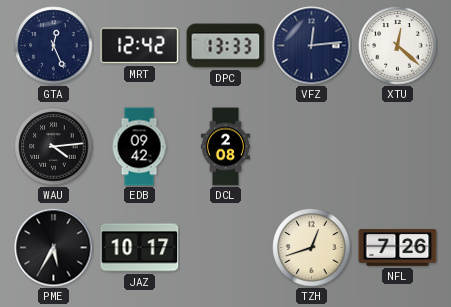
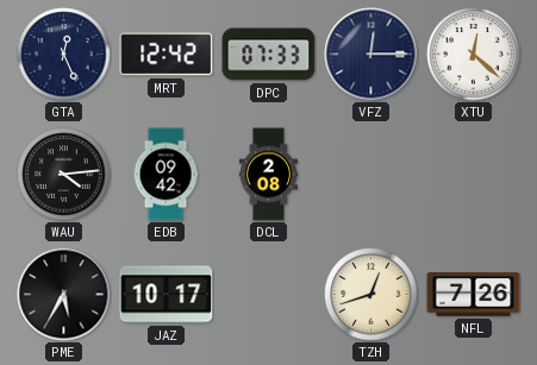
DPC: 13:33 -> 07:33 (269, 55)
VFZ: 12:14 -> 12:15 (371, 55)
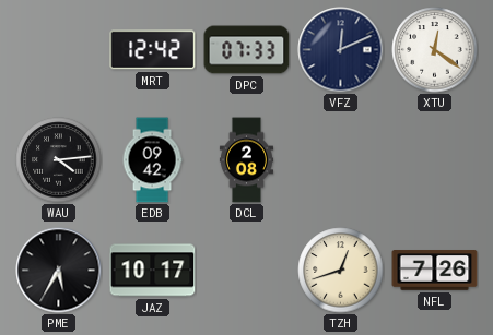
GTA: 12:26 -> none (64, 55)
VFZ: 12:15 -> 12:11 (341, 50)
XTU: 12:22 -> 12:21 (435, 50)
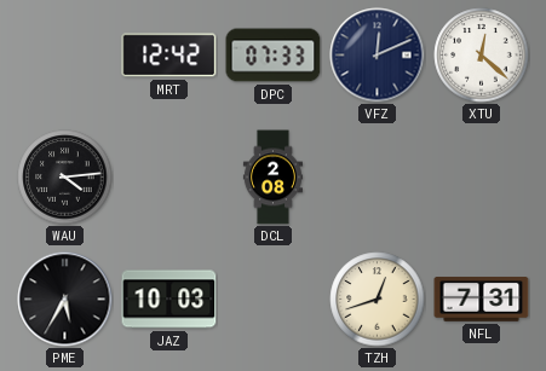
XTU: 12:21 -> 12:22 (482, 56)
EDB: 09:42 -> none (152, 160)
JAZ: 10:17 -> 10:03 (169, 300)
NFL: 7:26 -> 7:31 (482, 300)
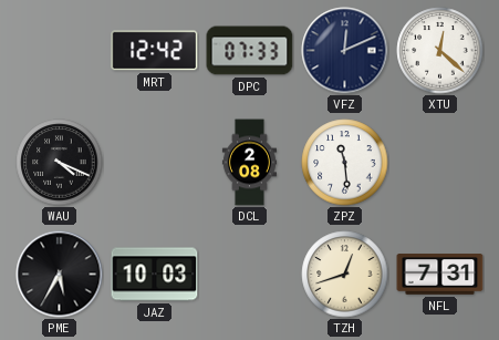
WAU: 4:14 -> 4:19 (60, 163)
ZPZ: none -> 11:29 (345, 163)
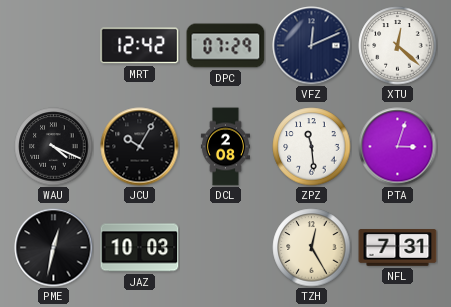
DPC: 07:33 -> 07:29 (226, 46)
JCU: none -> 10:05 (140, 147)
PTA: none -> 3:03 (398, 147)
PME: 5:35 -> 12:32 (54, 248)
TZH: 12:42 -> 12:25 (312, 248)
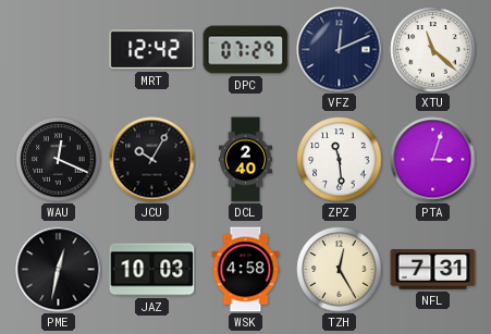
XTU: 12:22 -> 11:22 (433, 50)
WAU: 4:19 -> 12:19 (59, 160)
DCL: 2:08 -> 2:40 (245, 160)
WSK: none -> 4:58 (246, 270)
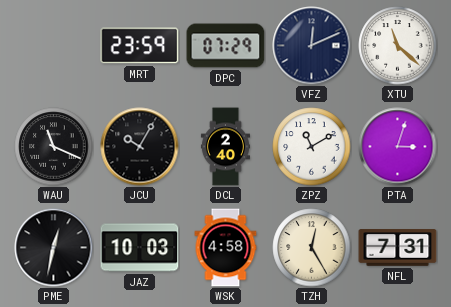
MRT: 12:42 -> 23:59 (140, 46)
WAU: 12:19 -> 11:19 (54, 147)
ZPZ: 11:29 -> 11:10 (312, 147)
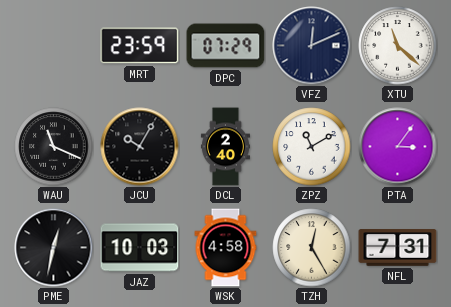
PTA: 3:03 -> 3:06 (398, 147)
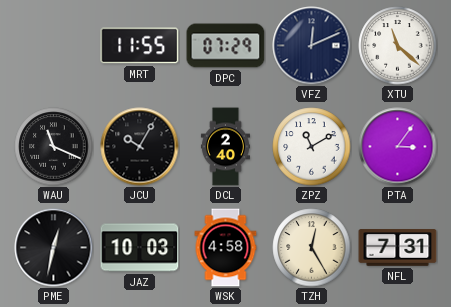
MRT: 23:59 -> 11:55 (140, 46)
